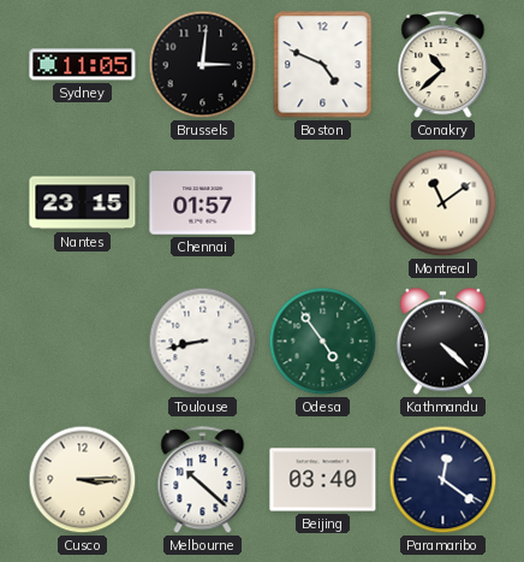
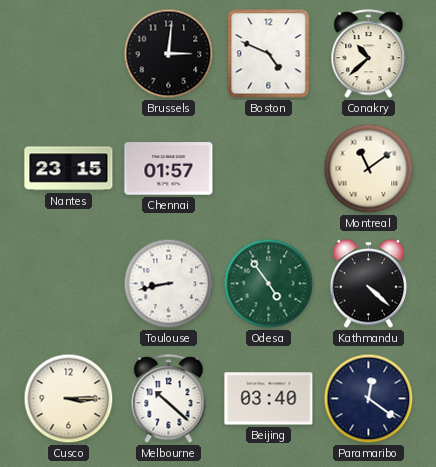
Sydney: 11:05 -> none (83, 65)
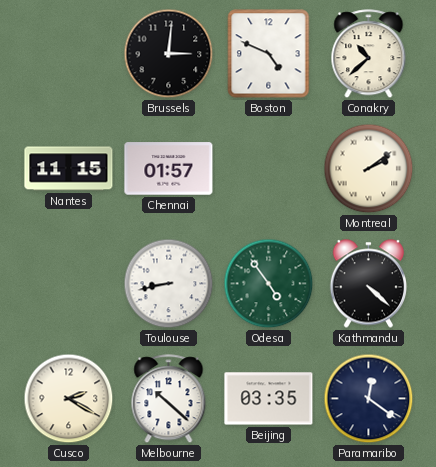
Nantes: 23:15 -> 11:15 (69, 169)
Montreal: 11:09 -> 2:09 (369, 169)
Cusco: 3:15 -> 2:20 (69, 399)
Beijing: 03:40 -> 03:35 (269, 399)
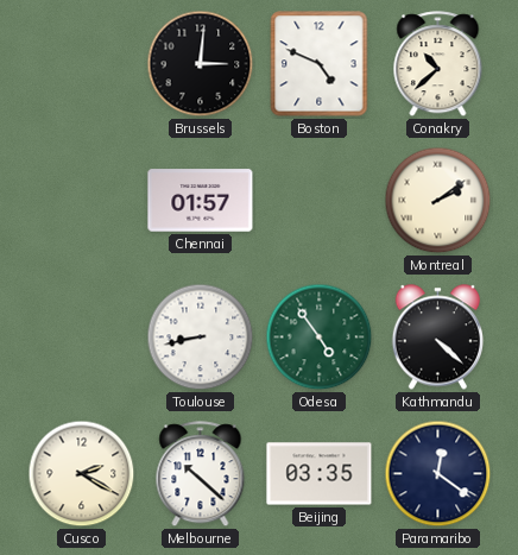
Nantes: 11:15 -> none (69, 169)
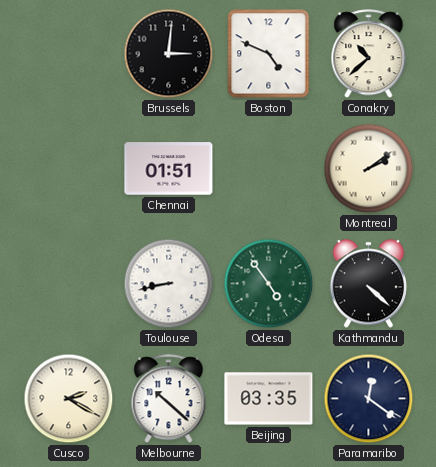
Chennai: 01:57 -> 01:51 (169, 169)
